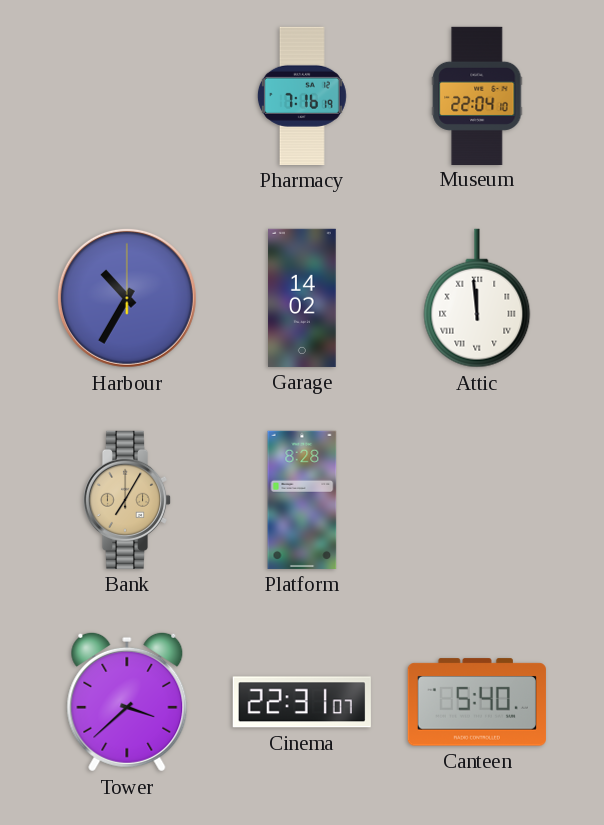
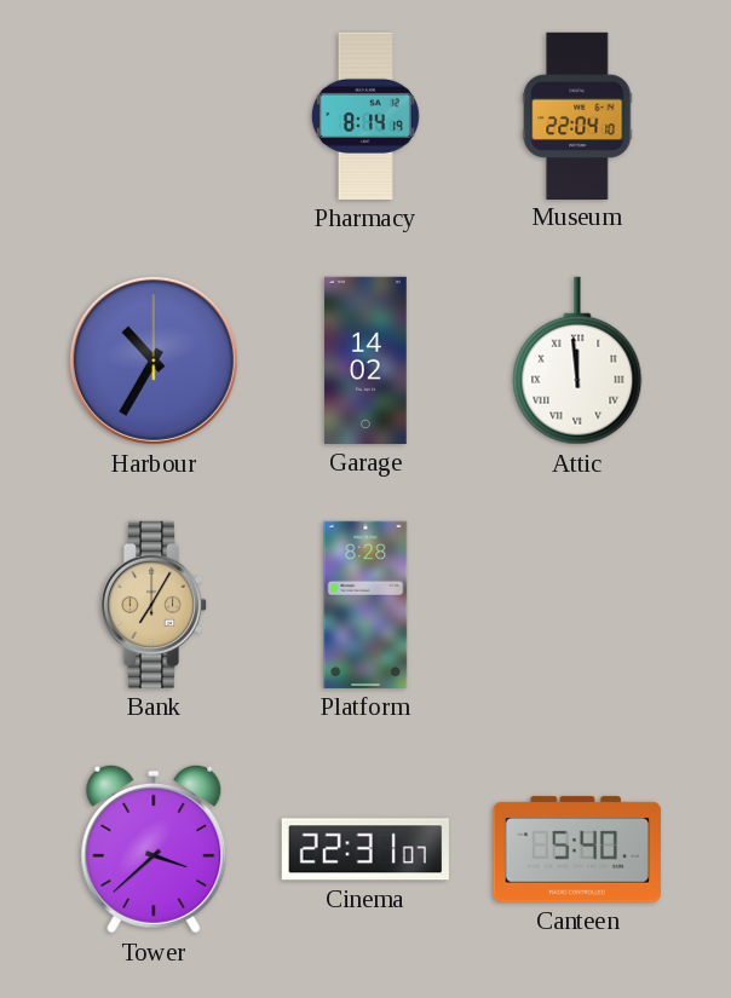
Pharmacy: 7:16 -> 8:14 (365, 116)
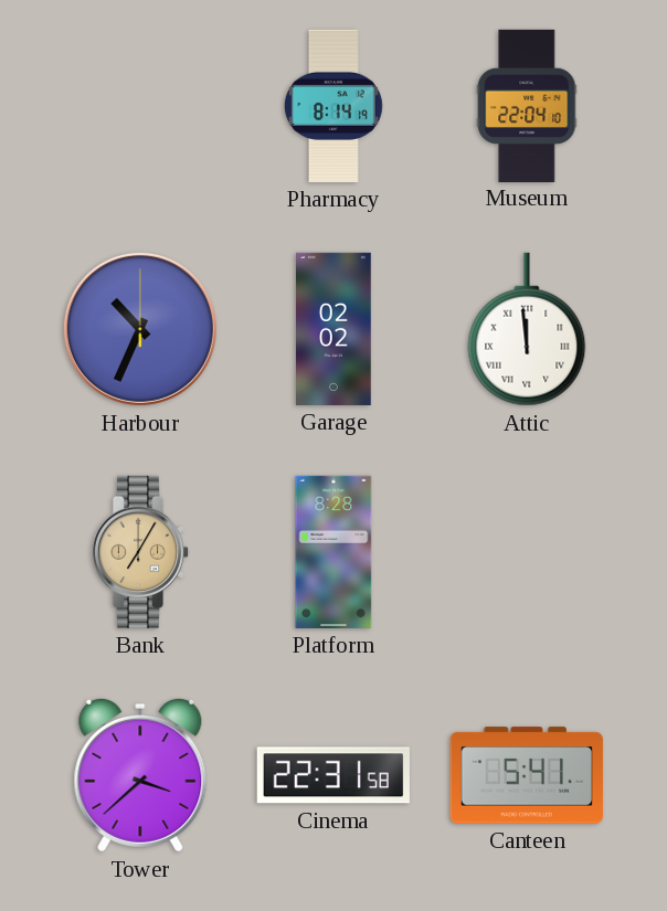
Harbour: 10:35 -> 10:34 (140, 329)
Garage: 14:02 -> 02:02 (333, 329)
Cinema: 22:31:07 -> 22:31:58 (333, 775)
Canteen: 5:40 -> 5:41 (527, 775)
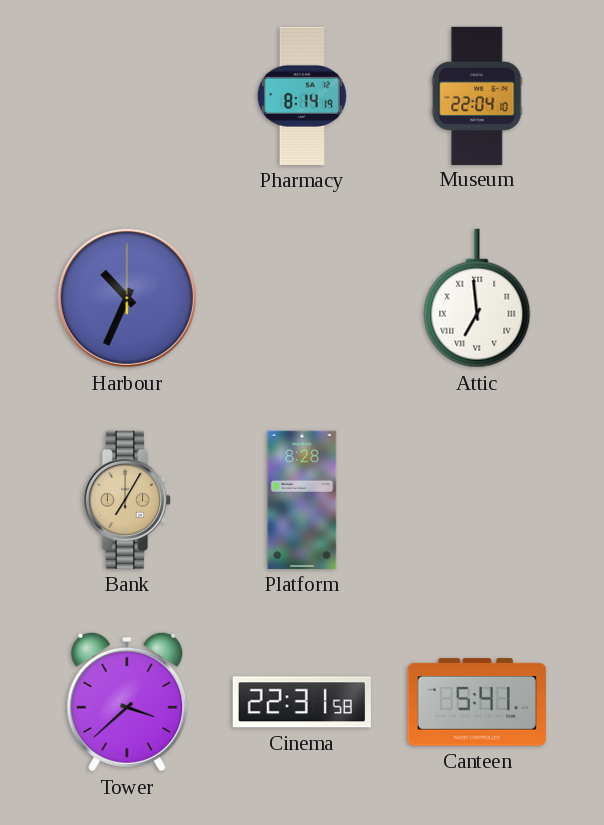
Garage: 02:02 -> none (333, 329)
Attic: 11:59 -> 6:59 (477, 298)
